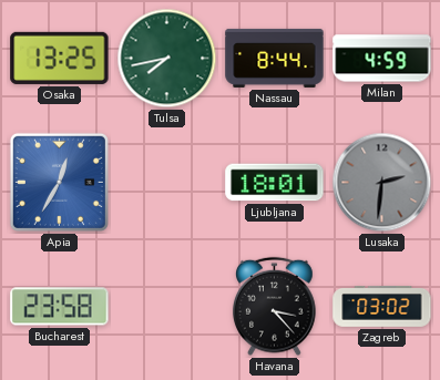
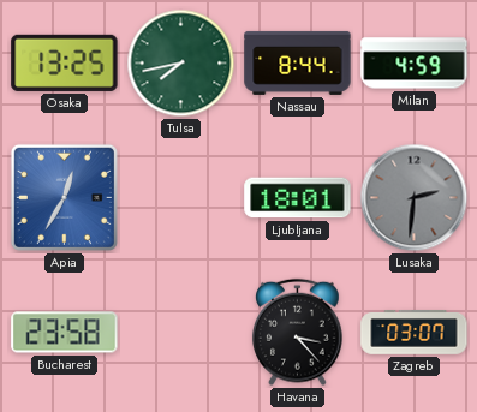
Zagreb: 03:02 -> 03:07 (415, 333)
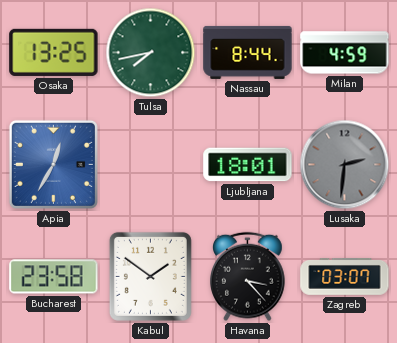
Kabul: none -> 1:51 (150, 276)
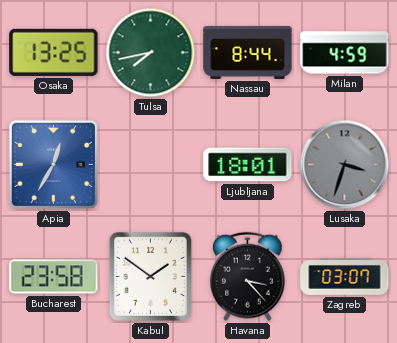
Lusaka: 2:31 -> 3:33 (345, 165)
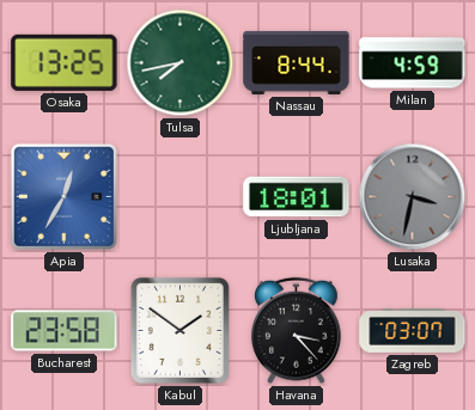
Lusaka: 3:33 -> 3:32 (413, 197)
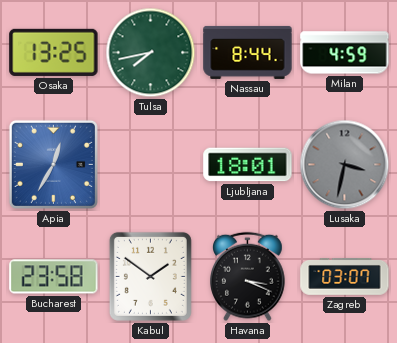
Havana: 3:23 -> 3:19 (248, 277)
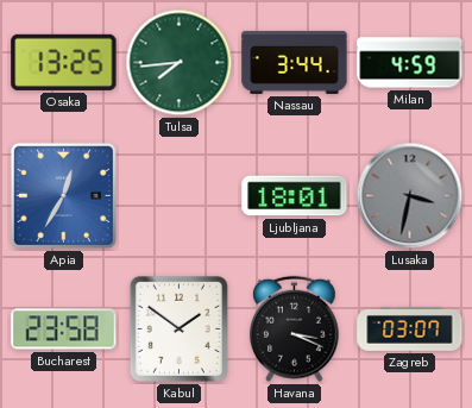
Tulsa: 7:43 -> 7:44 (180, 63)
Nassau: 8:44 -> 3:44 (295, 62)
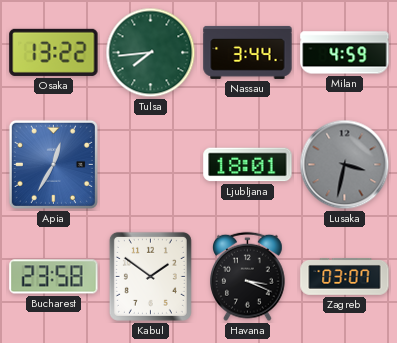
Osaka: 13:25 -> 13:22 (54, 52)
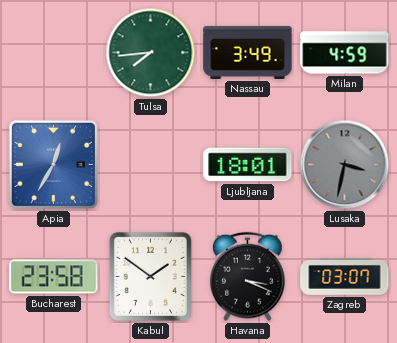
Osaka: 13:22 -> none (54, 52)
Nassau: 3:44 -> 3:49 (248, 52)
